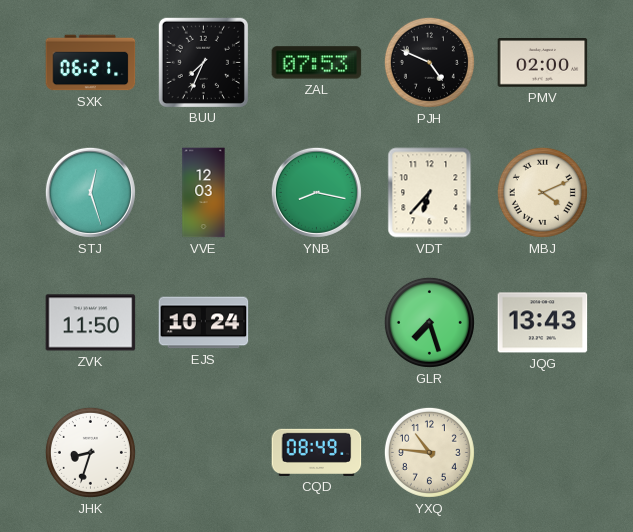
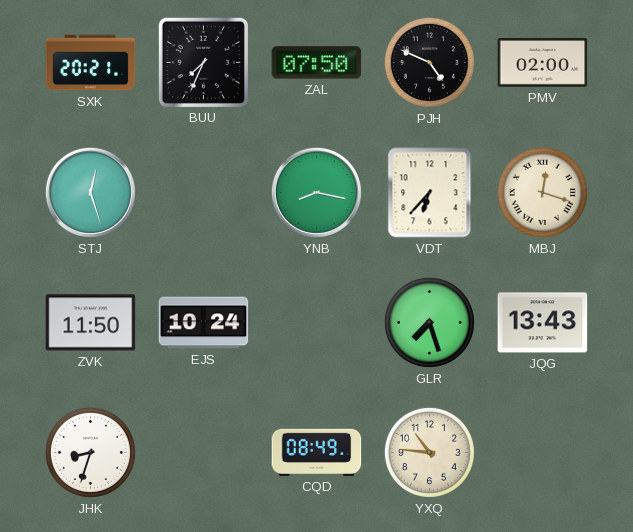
SXK: 06:21 -> 20:21 (91, 63)
ZAL: 07:53 -> 07:50 (317, 63)
VVE: 12:03 -> none (204, 193)
MBJ: 4:11 -> 12:18 (542, 192)
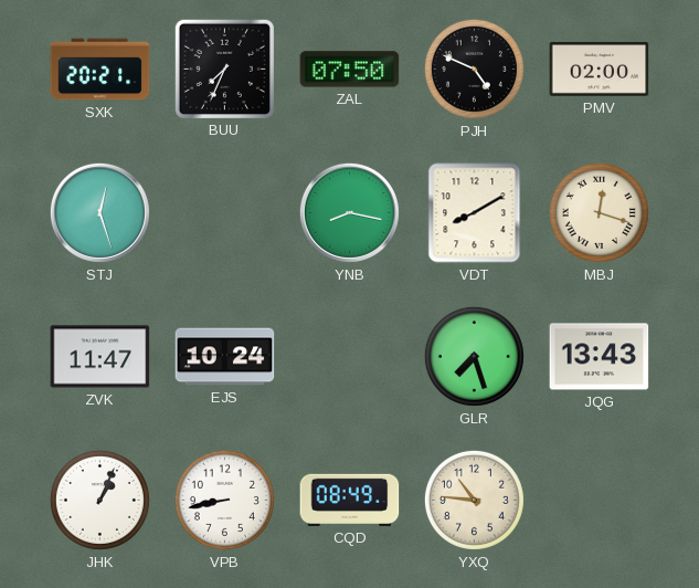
VDT: 6:37 -> 8:10 (475, 213)
ZVK: 11:50 -> 11:47 (100, 357)
JHK: 8:33 -> 1:04 (99, 500)
VPB: none -> 8:43 (224, 500)
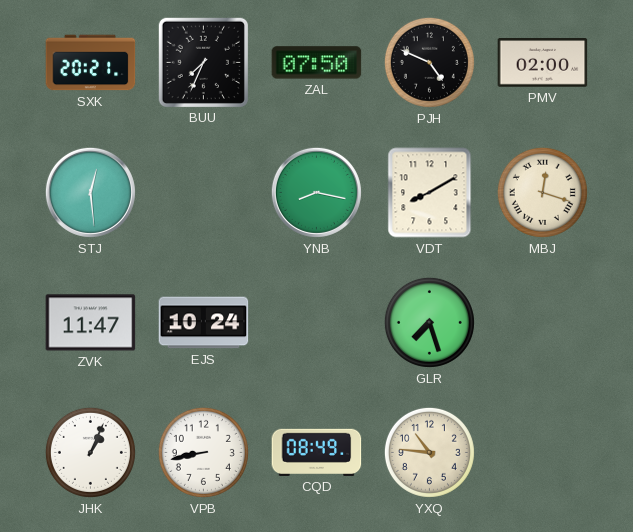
STJ: 12:27 -> 12:29 (90, 192)
JQG: 13:43 -> none (600, 357)
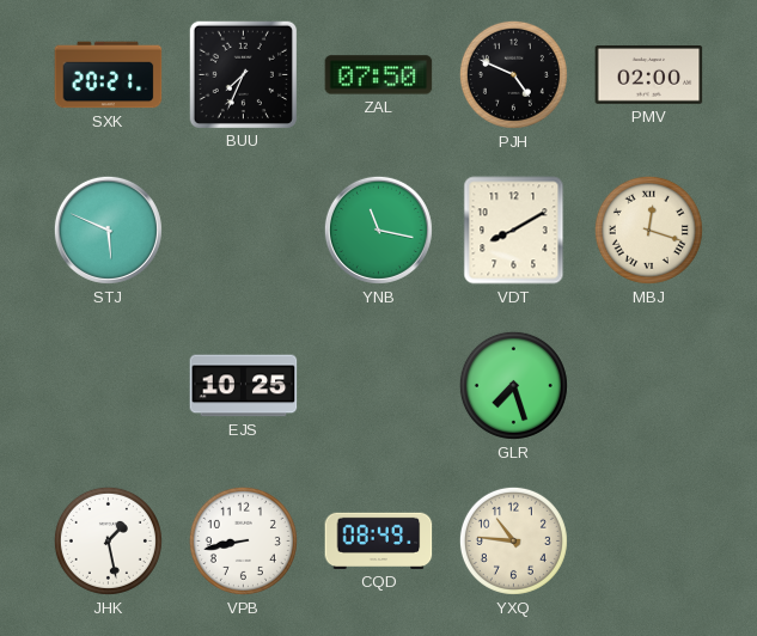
STJ: 12:29 -> 5:49 (108, 230)
YNB: 8:17 -> 11:17 (378, 230)
ZVK: 11:47 -> none (91, 323)
EJS: 10:24 -> 10:25 (244, 386)
JHK: 1:04 -> 1:28 (108, 540)
